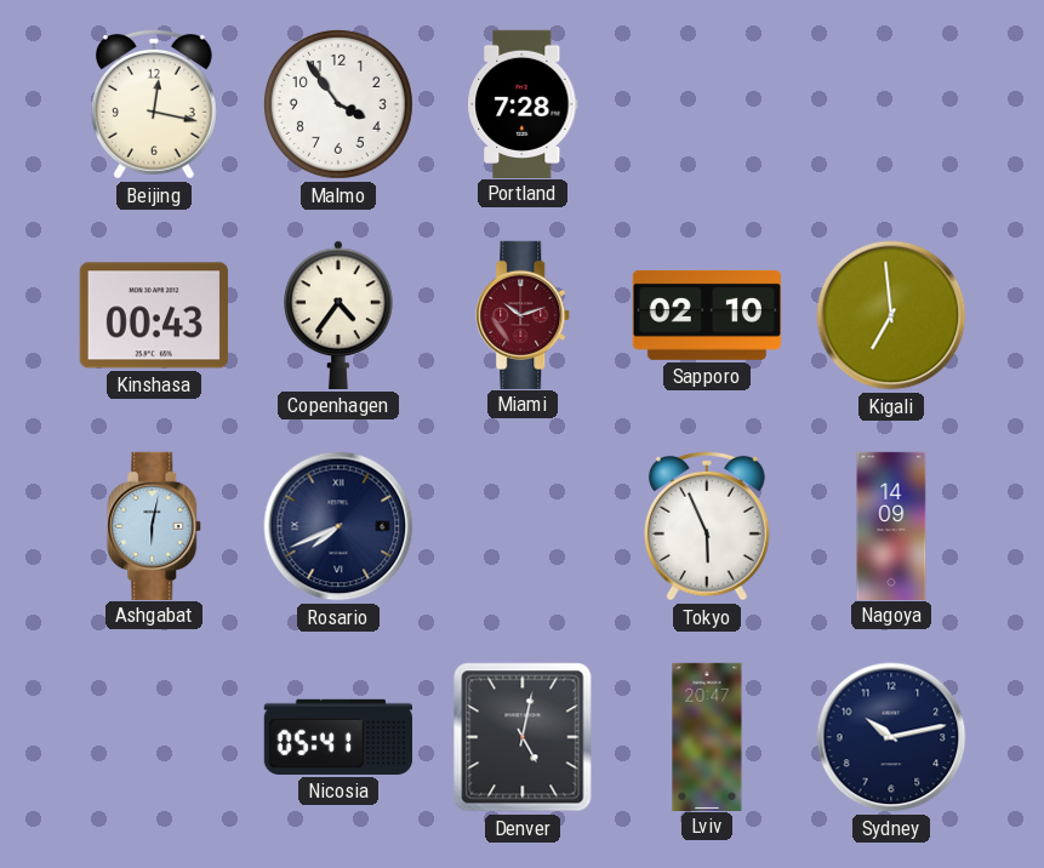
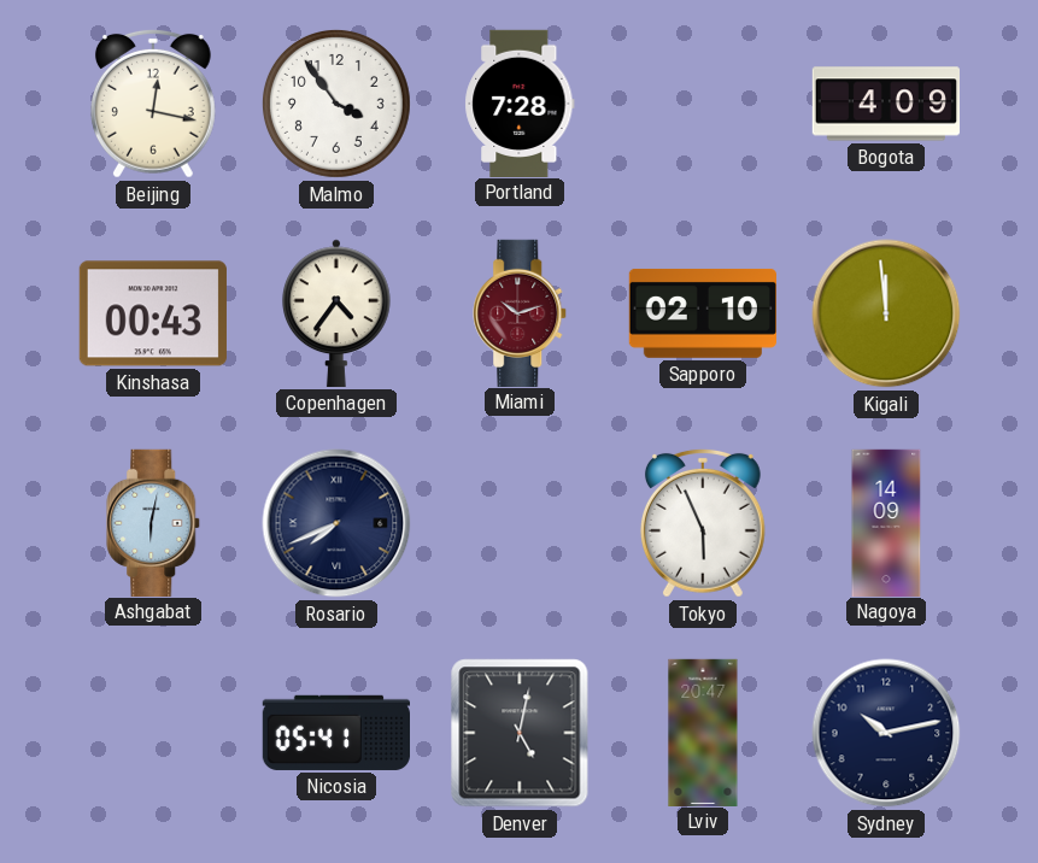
Bogota: none -> 4:09 (885, 104)
Kigali: 6:59 -> 11:59 (886, 313)
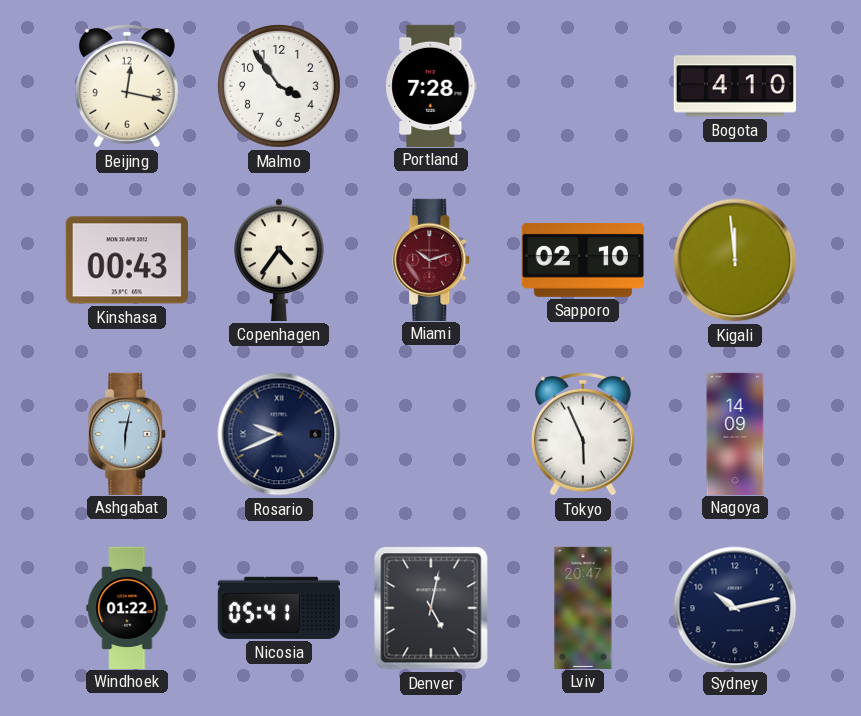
Bogota: 4:09 -> 4:10 (734, 86)
Rosario: 7:41 -> 9:41 (279, 434)
Windhoek: none -> 01:22 (127, 607)
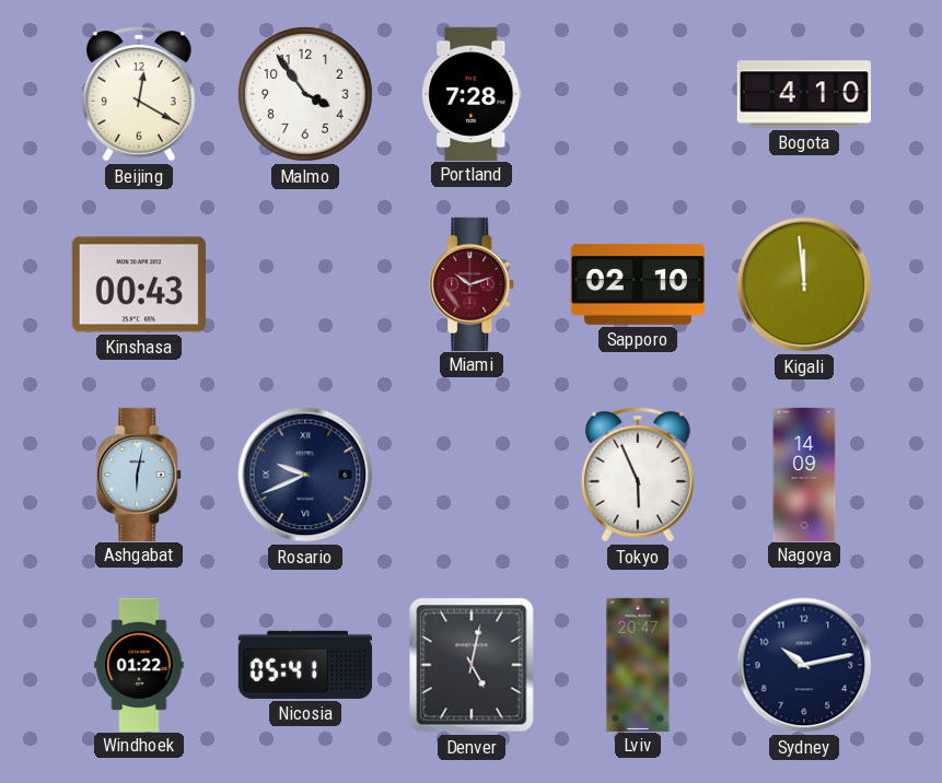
Beijing: 12:17 -> 12:20 (139, 94)
Copenhagen: 4:36 -> none (280, 260)
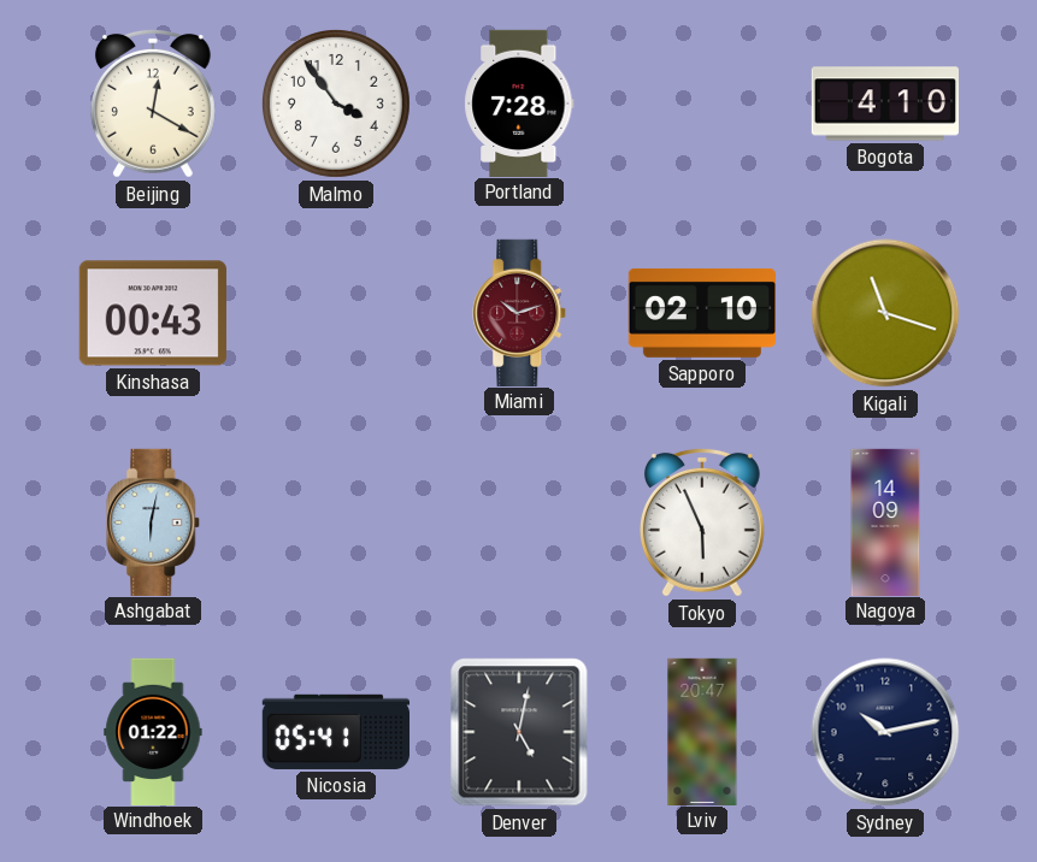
Kigali: 11:59 -> 11:18 (885, 313)
Rosario: 9:41 -> none (305, 475)
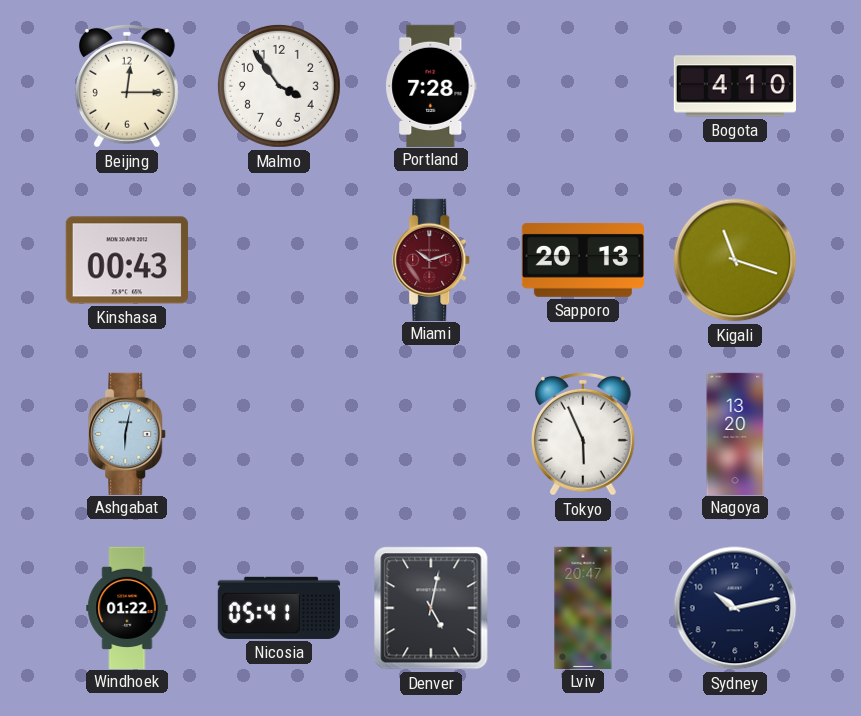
Beijing: 12:20 -> 12:15 (127, 86)
Sapporo: 02:10 -> 20:13 (582, 260)
Nagoya: 14:09 -> 13:20 (735, 433)
